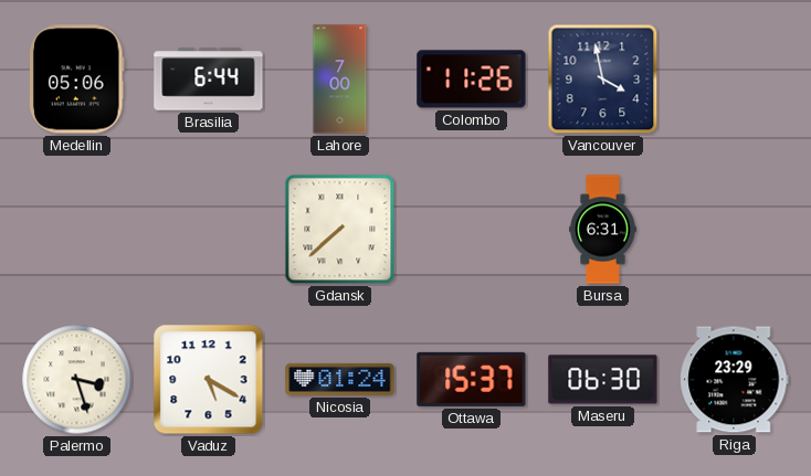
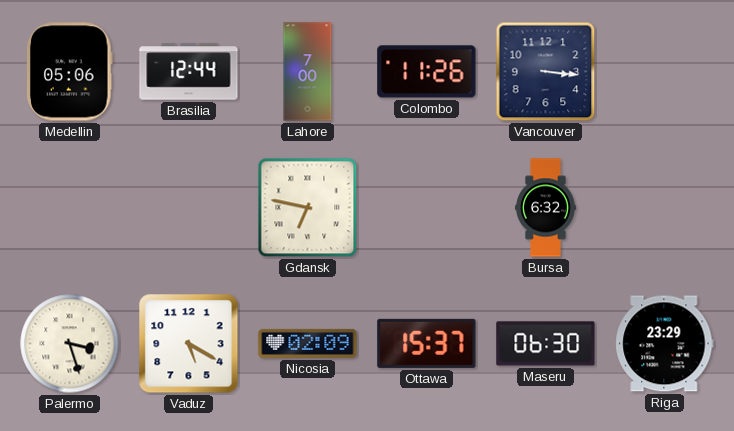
Brasilia: 6:44 -> 12:44 (189, 72)
Vancouver: 3:58 -> 3:16 (546, 72)
Gdansk: 7:38 -> 6:47 (308, 208)
Bursa: 6:31 -> 6:32 (546, 208)
Nicosia: 01:24 -> 02:09 (308, 343)
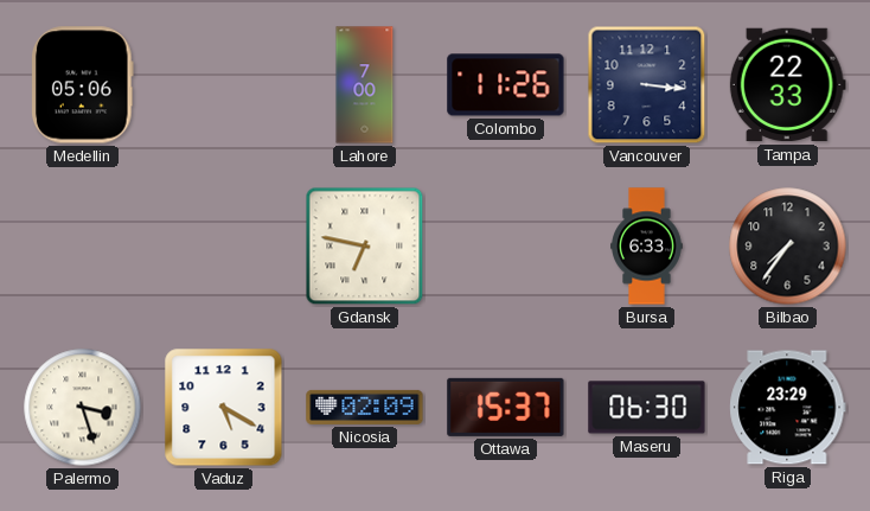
Brasilia: 12:44 -> none (189, 72)
Tampa: none -> 22:33 (787, 85)
Bursa: 6:32 -> 6:33 (647, 247)
Bilbao: none -> 7:36 (788, 247)
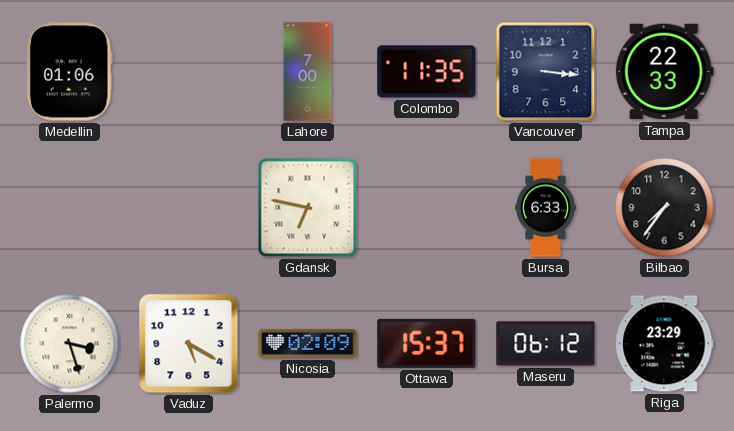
Medellin: 05:06 -> 01:06 (70, 72)
Colombo: 11:26 -> 11:35 (427, 72)
Maseru: 06:30 -> 06:12 (546, 344)
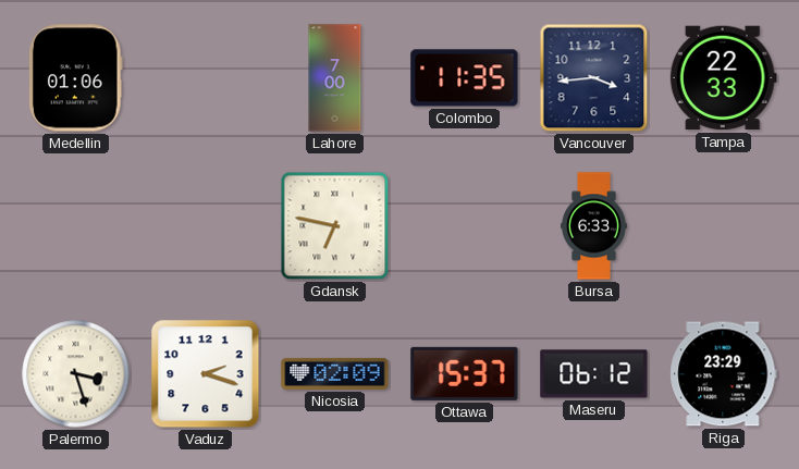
Vancouver: 3:16 -> 3:44 (594, 78)
Bilbao: 7:36 -> none (665, 208)
Vaduz: 5:20 -> 2:18 (206, 374)
